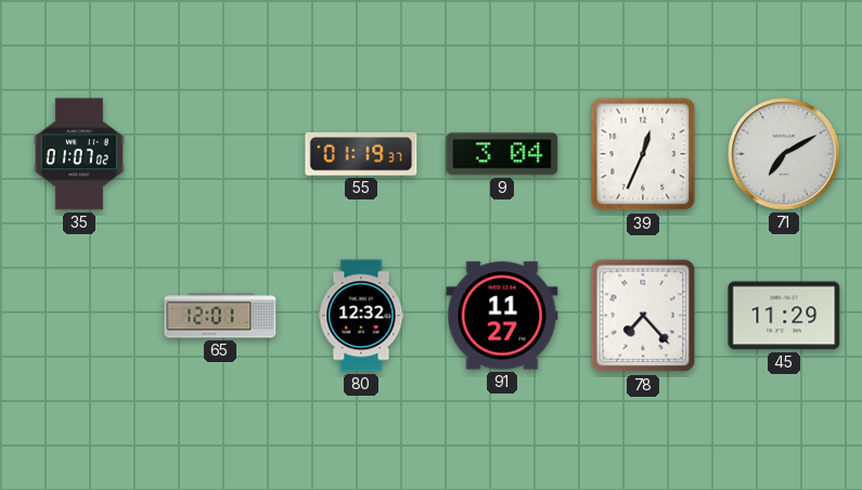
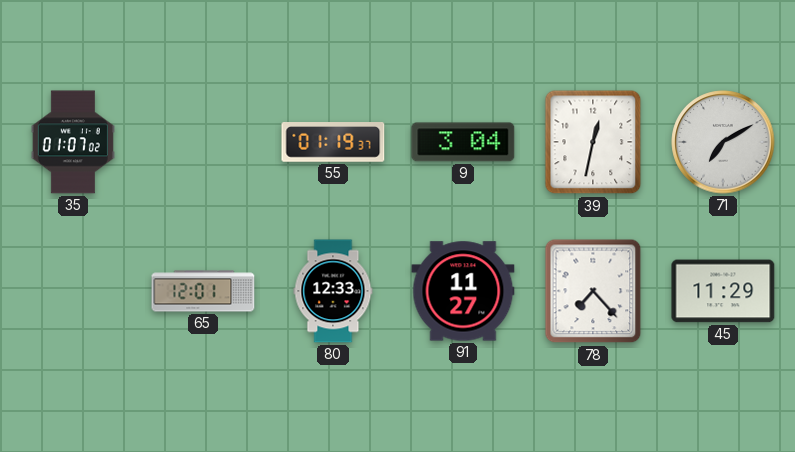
39: 12:34 -> 12:32 (593, 142)
80: 12:32 -> 12:33 (333, 291)
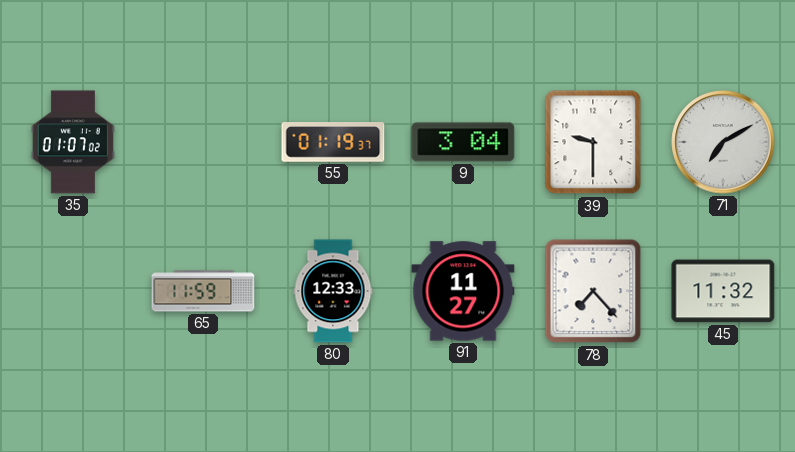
39: 12:32 -> 9:30 (593, 142)
65: 12:01 -> 11:59 (203, 291)
45: 11:29 -> 11:32 (723, 291)
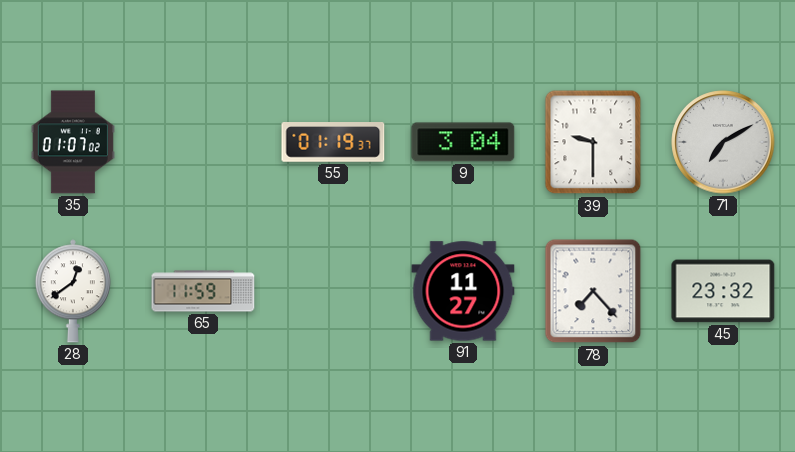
28: none -> 12:39 (73, 291)
80: 12:33 -> none (333, 291)
45: 11:32 -> 23:32 (723, 291)
